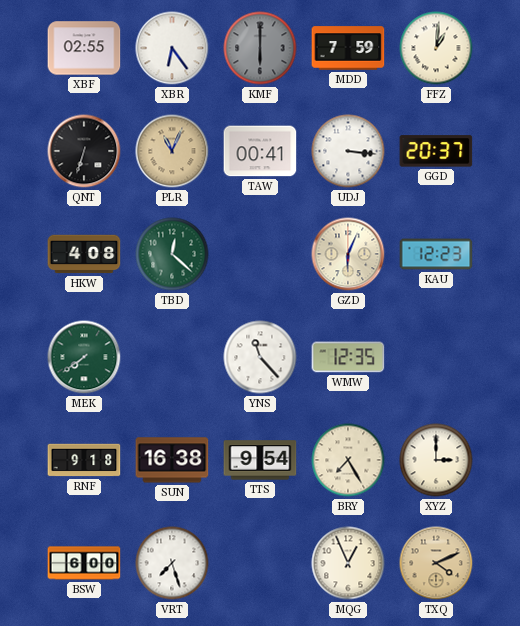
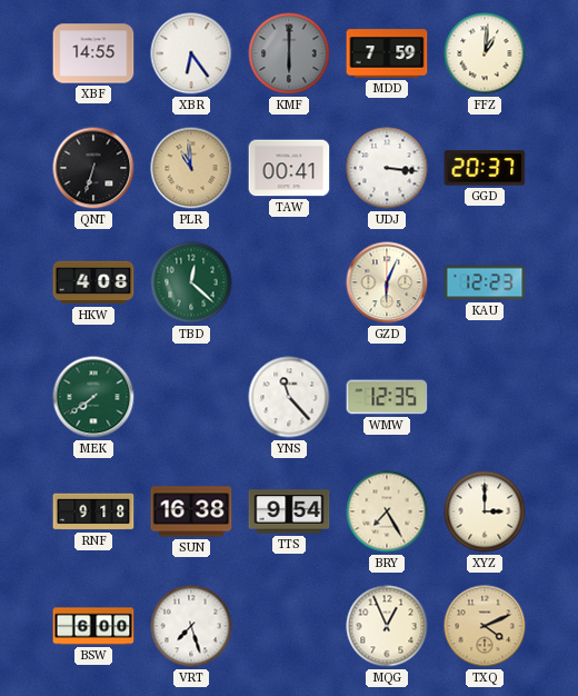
XBF: 02:55 -> 14:55 (93, 53)
PLR: 11:04 -> 10:59 (191, 168)
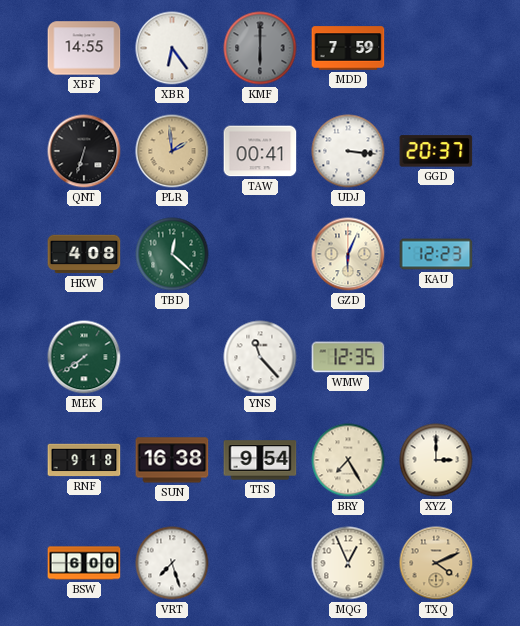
FFZ: 1:01 -> none (485, 53)
PLR: 10:59 -> 1:59 (172, 151)
